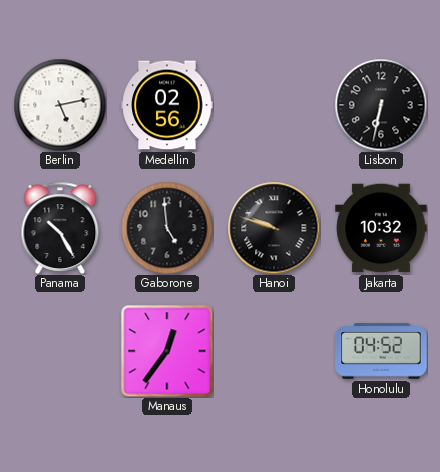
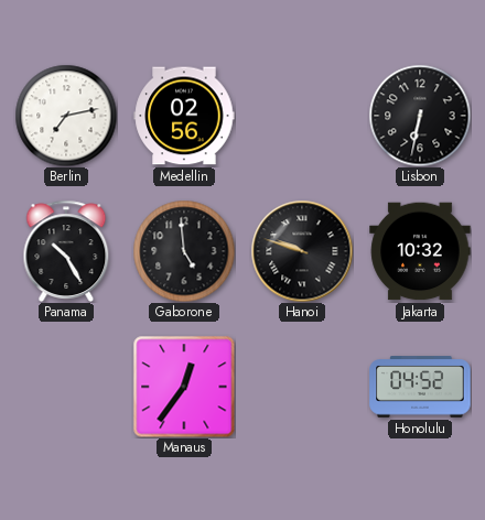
Berlin: 5:13 -> 7:13 (66, 116)
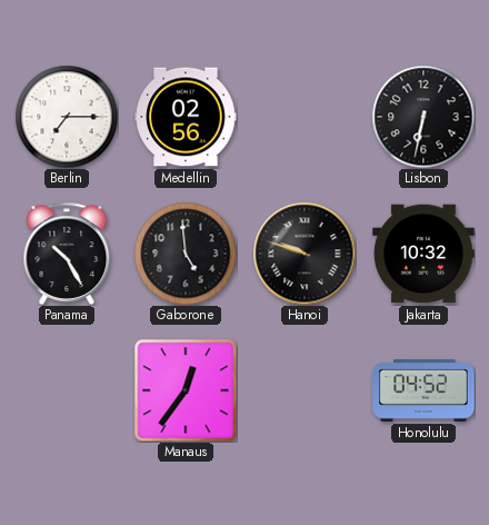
Berlin: 7:13 -> 7:15 (67, 117)
